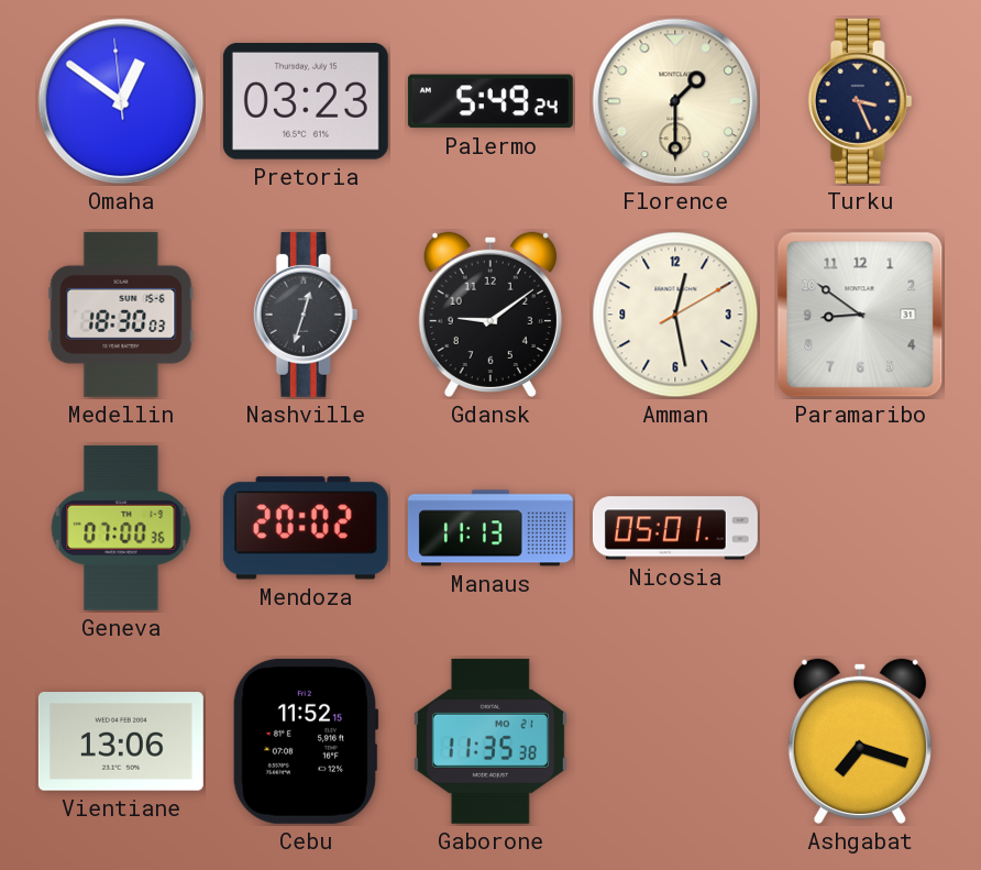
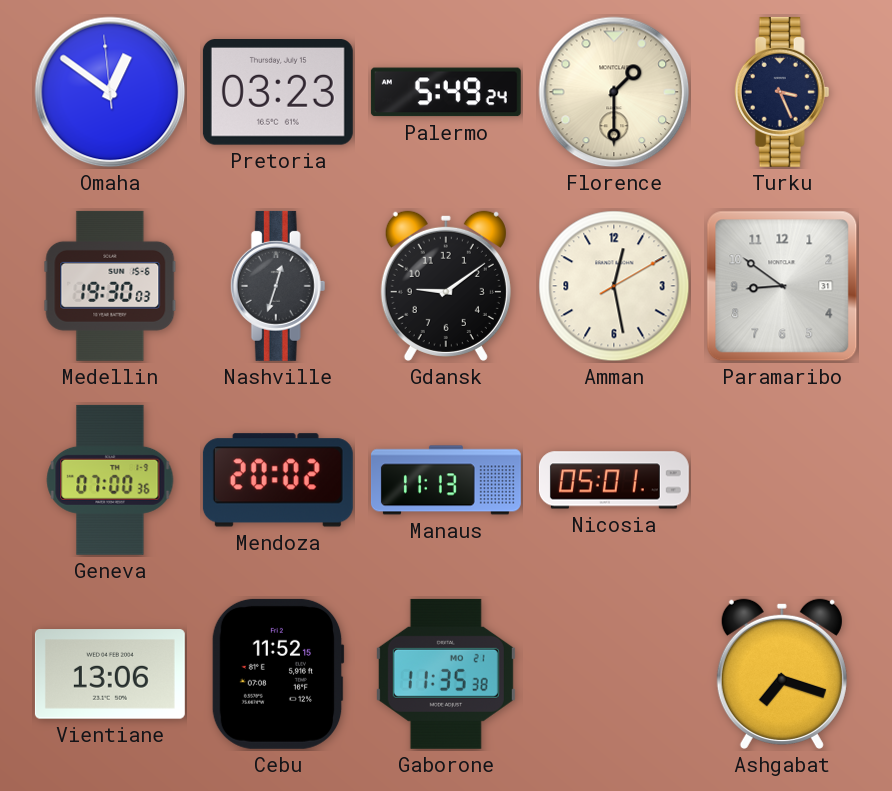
Medellin: 18:30 -> 19:30 (110, 286)
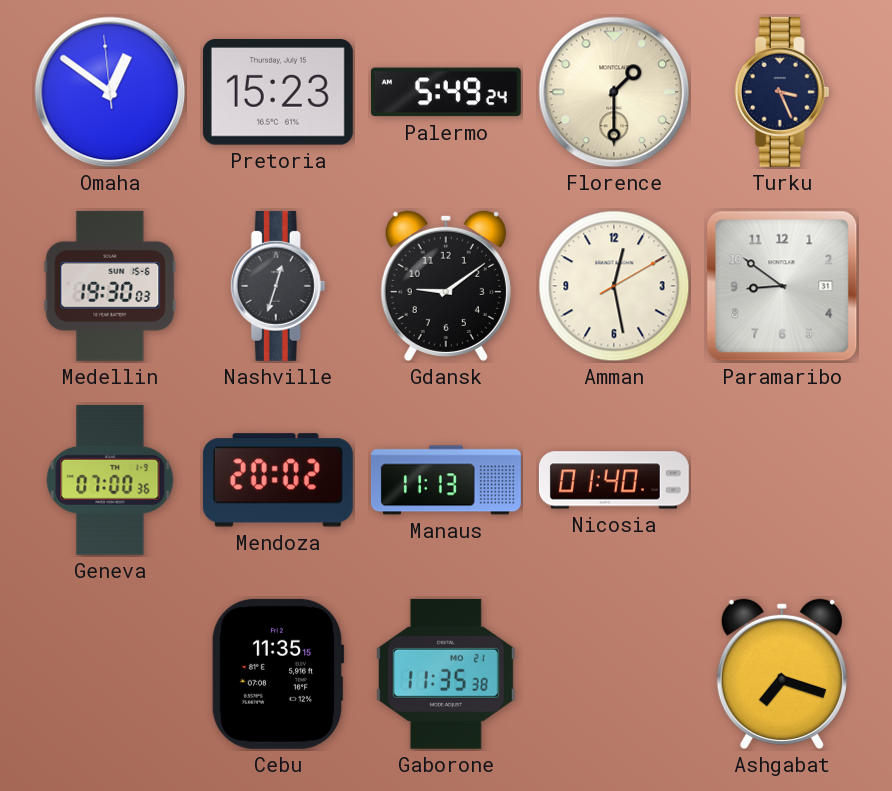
Pretoria: 03:23 -> 15:23 (278, 93)
Nicosia: 05:01 -> 01:40 (614, 480)
Vientiane: 13:06 -> none (110, 674)
Cebu: 11:52 -> 11:35 (278, 674)
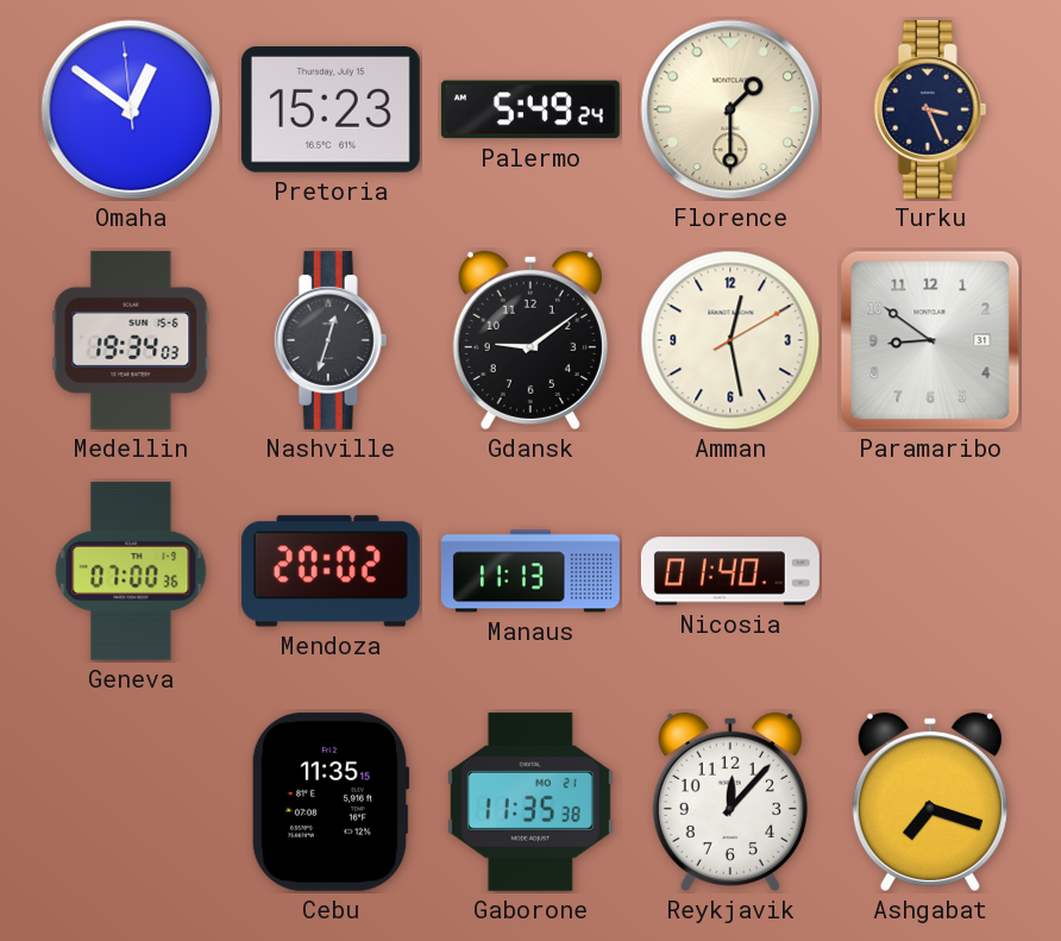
Medellin: 19:30 -> 19:34 (131, 340)
Reykjavik: none -> 12:07 (730, 802)
